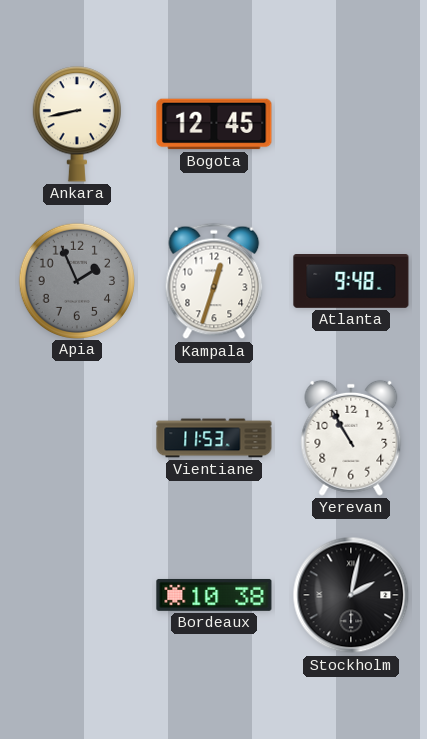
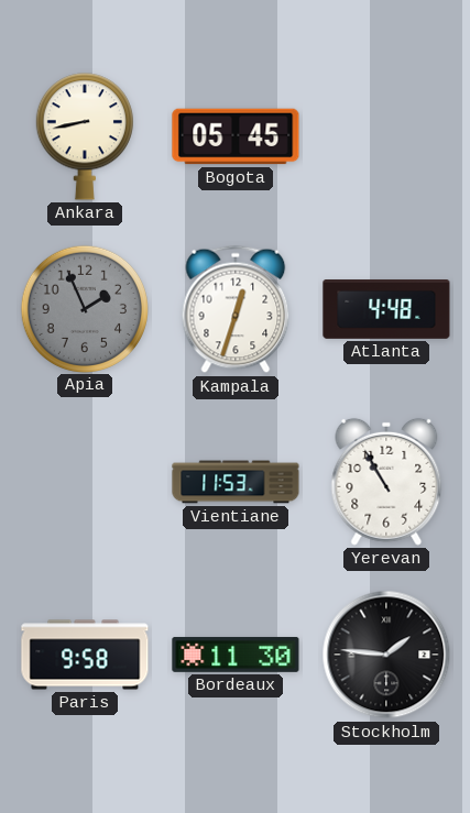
Bogota: 12:45 -> 05:45 (236, 136)
Atlanta: 9:48 -> 4:48 (386, 310)
Paris: none -> 9:58 (85, 655)
Bordeaux: 10:38 -> 11:30 (236, 655)
Stockholm: 2:02 -> 1:46 (386, 655)
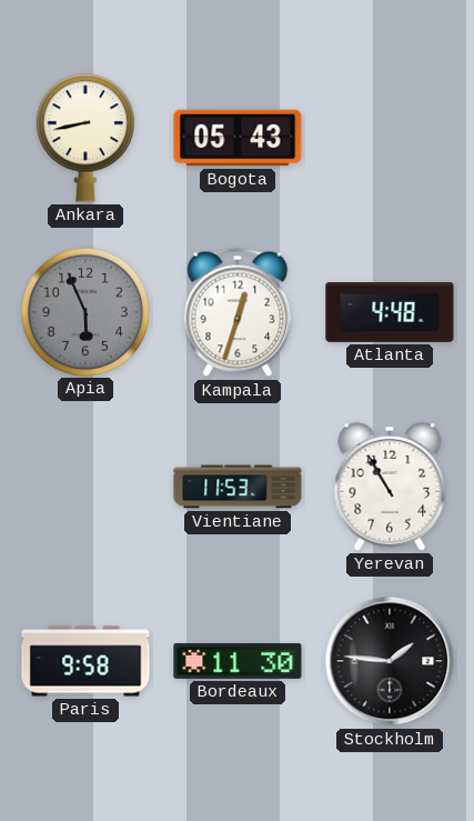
Bogota: 05:45 -> 05:43 (238, 138)
Apia: 1:56 -> 5:56 (84, 311)
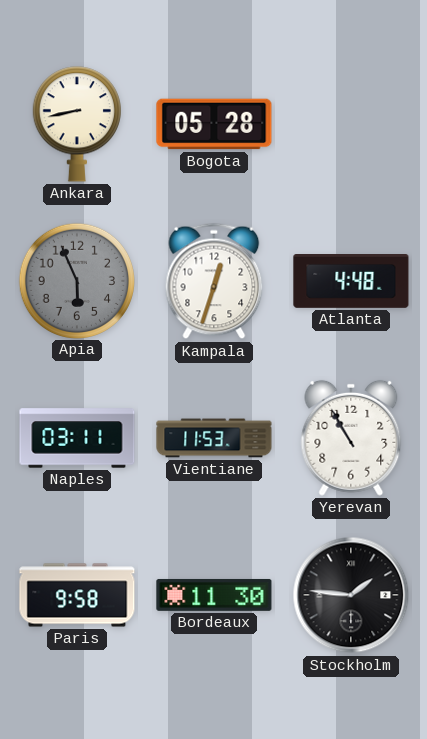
Bogota: 05:43 -> 05:28 (214, 124)
Naples: none -> 03:11 (77, 438)
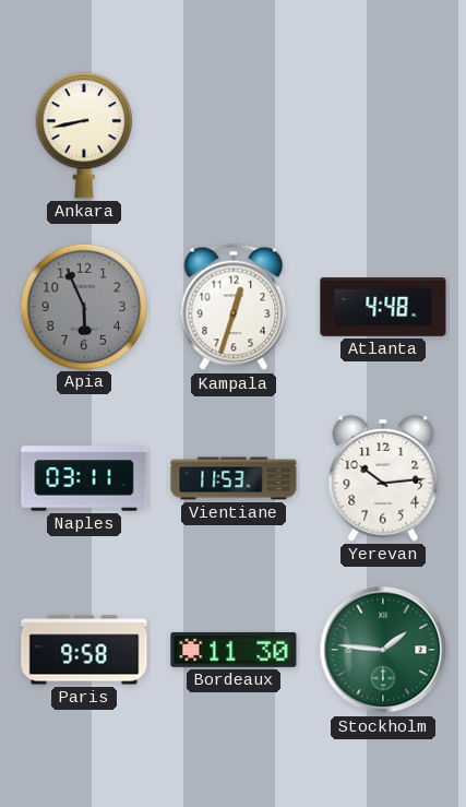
Bogota: 05:28 -> none (214, 124)
Yerevan: 10:55 -> 10:14 (383, 478)
Stockholm dial: black -> green (383, 650)
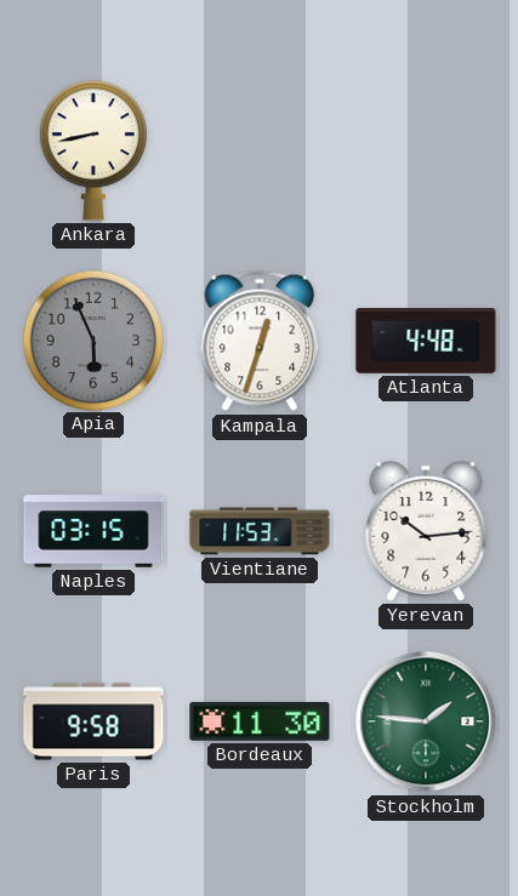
Naples: 03:11 -> 03:15 (93, 531)
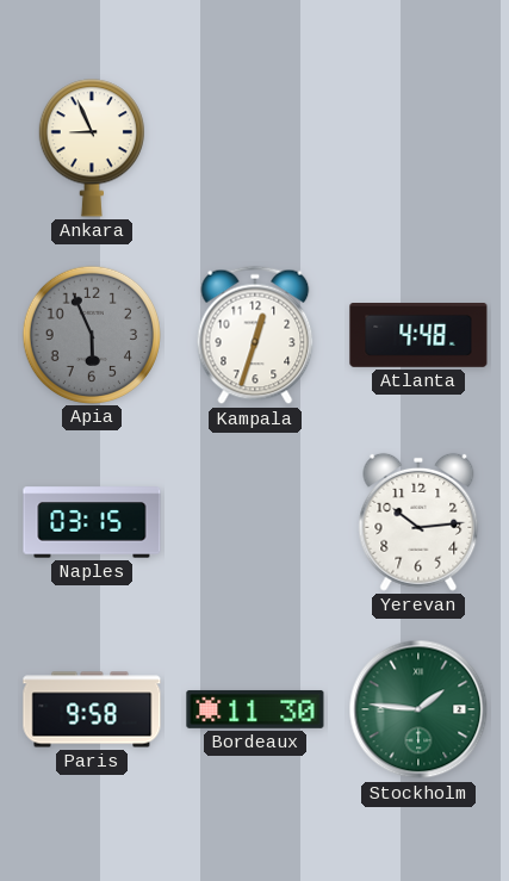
Ankara: 8:43 -> 8:56 (92, 148)
Vientiane: 11:53 -> none (260, 531)
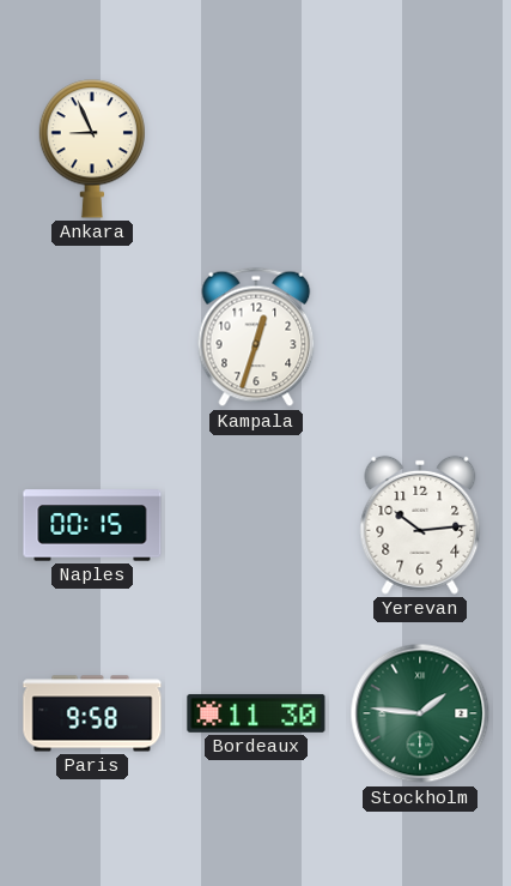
Apia: 5:56 -> none (91, 334)
Atlanta: 4:48 -> none (418, 336)
Naples: 03:15 -> 00:15 (92, 525)
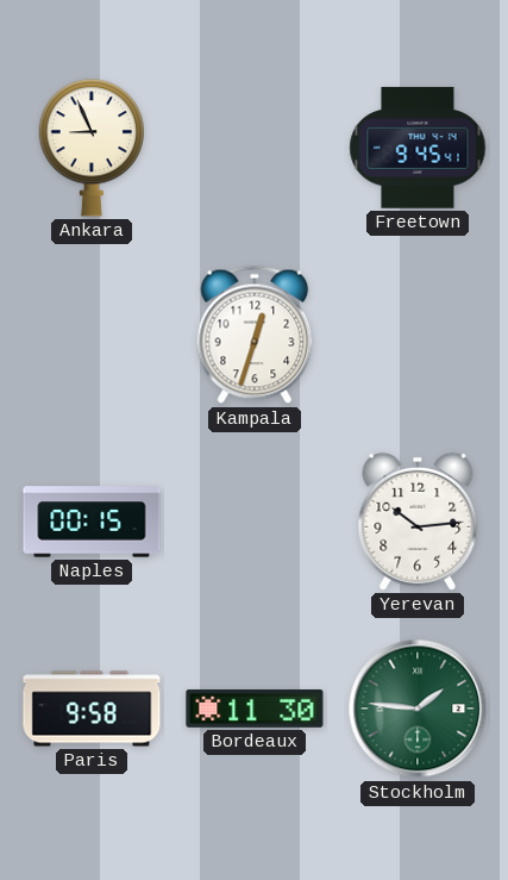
Freetown: none -> 9:45 (418, 148)
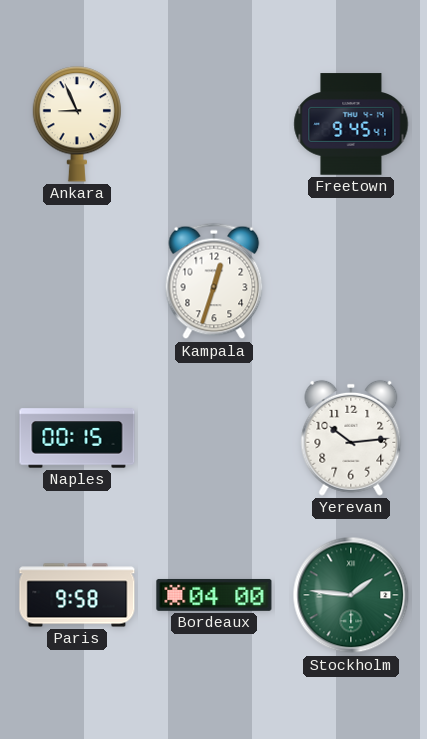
Bordeaux: 11:30 -> 04:00 (214, 595)
